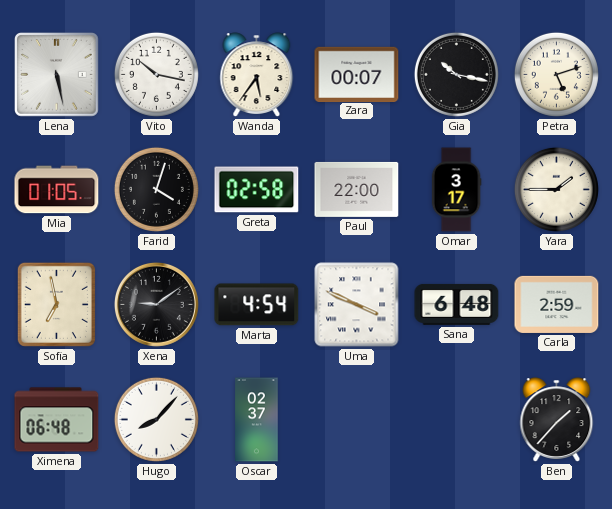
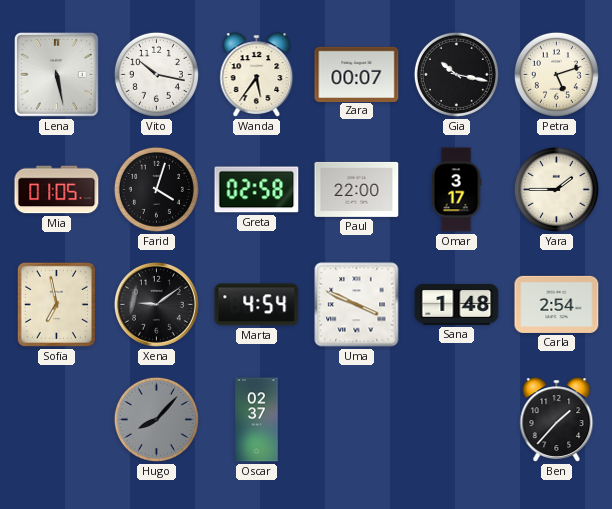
Sana: 6:48 -> 1:48 (457, 304)
Carla: 2:59 -> 2:54 (557, 304)
Ximena: 06:48 -> none (57, 420)
Hugo dial: white -> grey (156, 419)
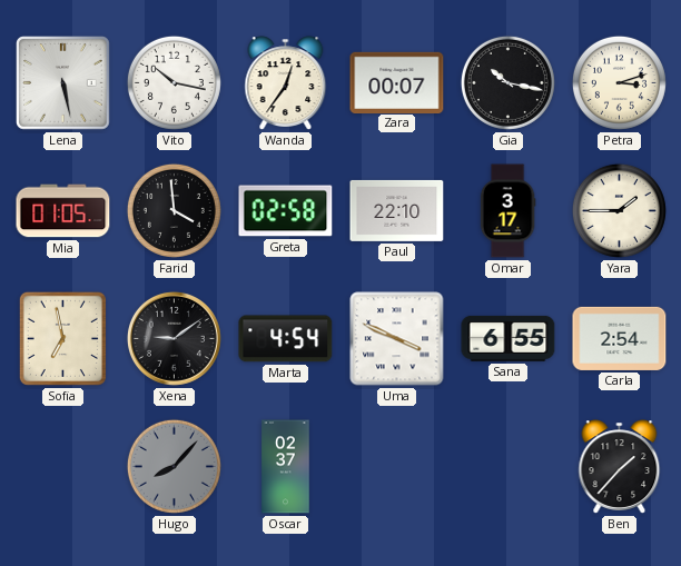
Wanda: 5:36 -> 12:36 (286, 83)
Petra: 5:12 -> 3:12 (619, 82)
Farid: 4:03 -> 3:59 (174, 210)
Paul: 22:00 -> 22:10 (397, 210)
Sana: 1:48 -> 6:55 (509, 338)
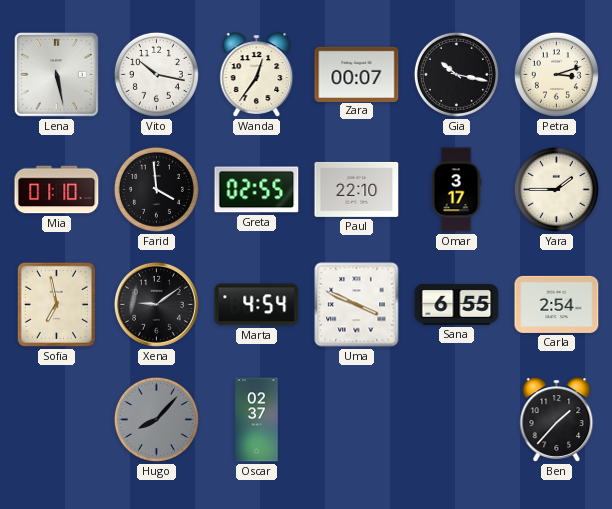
Mia: 01:05 -> 01:10 (57, 190)
Greta: 02:58 -> 02:55 (257, 190)
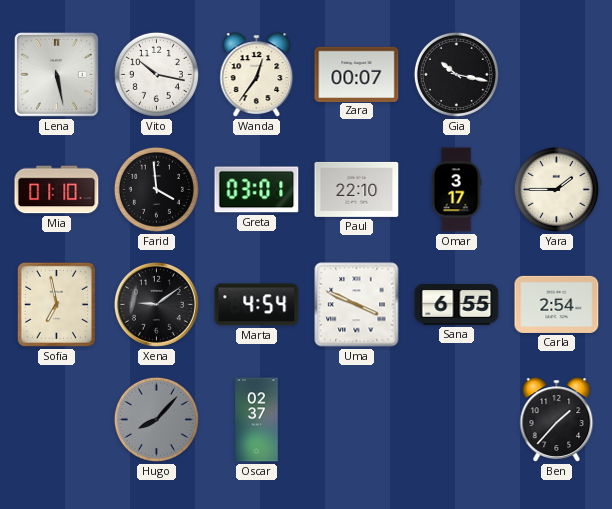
Petra: 3:12 -> none (556, 74)
Greta: 02:55 -> 03:01 (257, 190)
